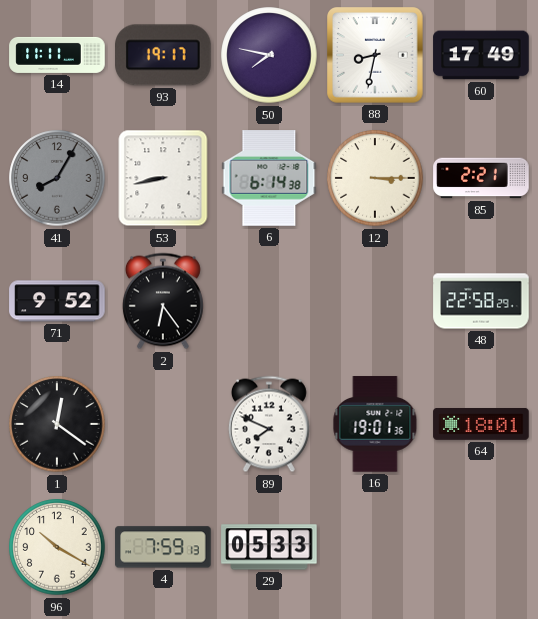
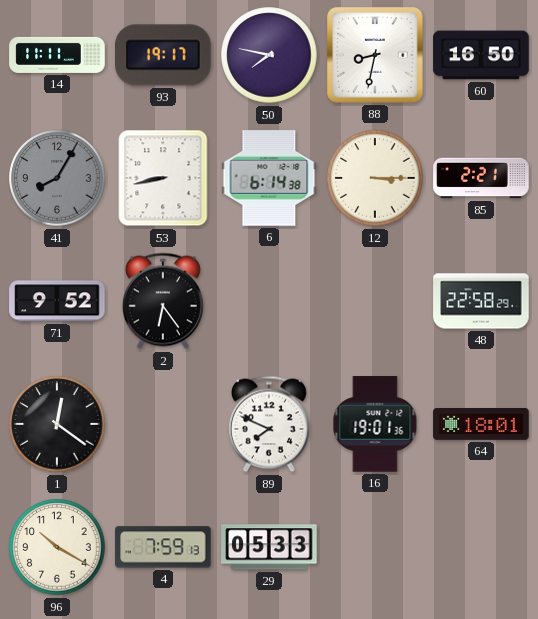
60: 17:49 -> 16:50 (481, 55)
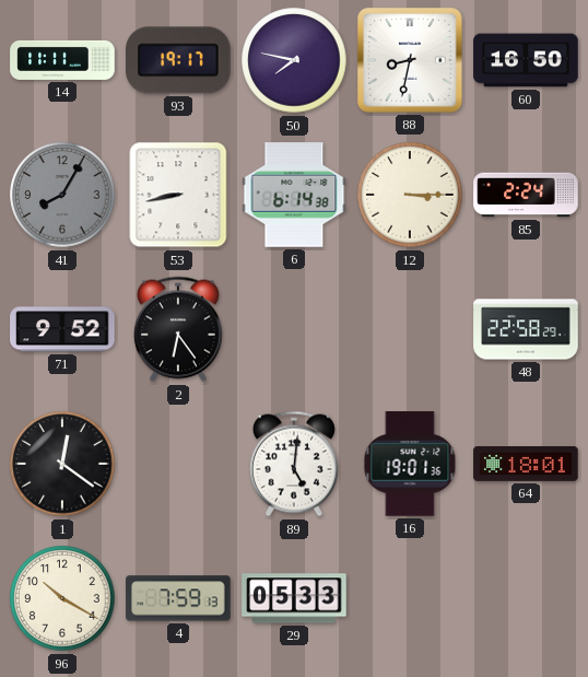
85: 2:21 -> 2:24 (526, 195)
89: 7:49 -> 5:01 (294, 464)
